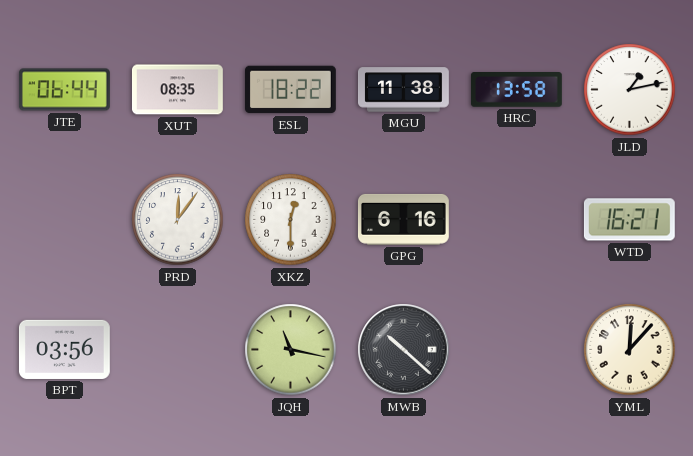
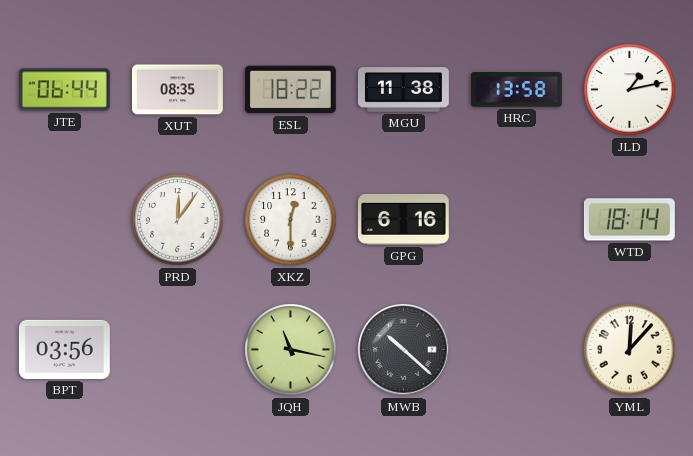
WTD: 16:21 -> 18:14 (629, 220)
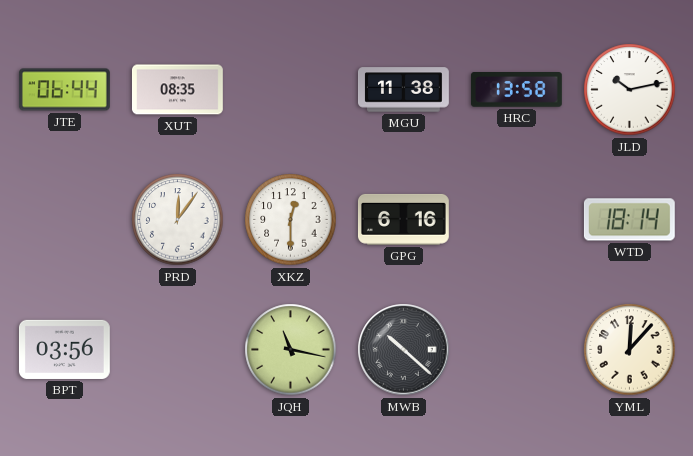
ESL: 18:22 -> none (290, 90)
JLD: 1:13 -> 10:13 (630, 90)
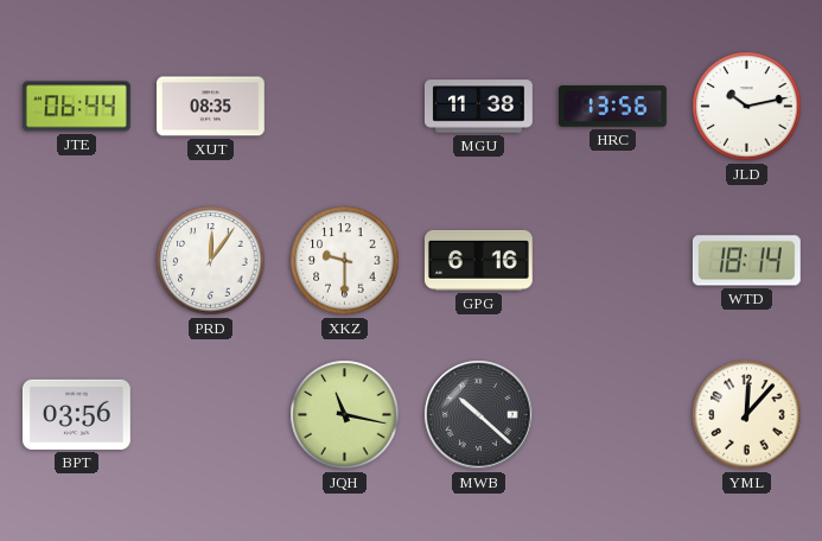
HRC: 13:58 -> 13:56 (612, 107)
XKZ: 12:30 -> 9:30 (345, 261)
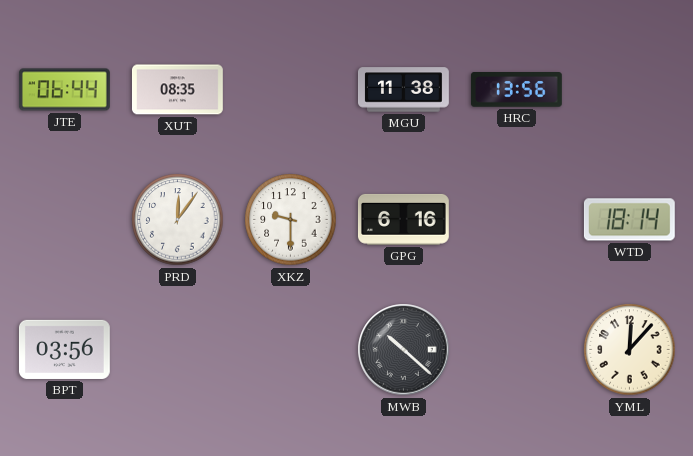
JLD: 10:13 -> none (747, 107)
JQH: 11:17 -> none (345, 415)
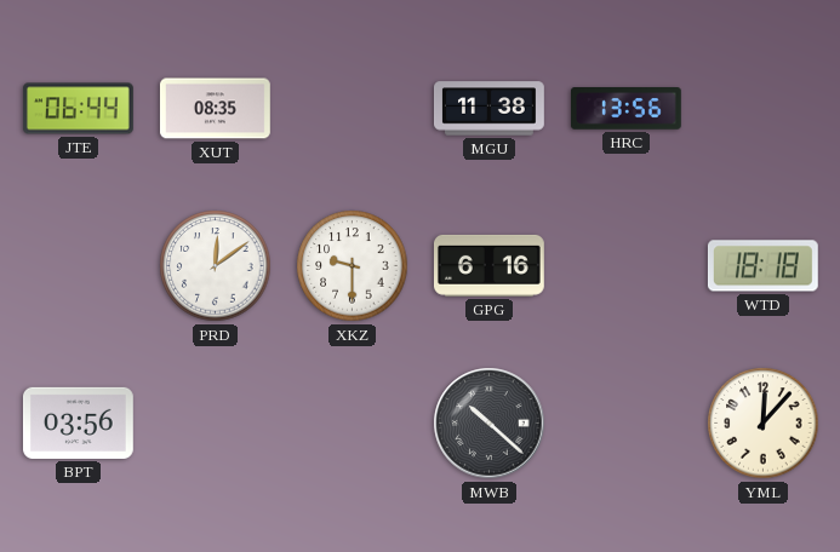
PRD: 12:06 -> 12:09 (216, 266)
WTD: 18:14 -> 18:18 (762, 266)
